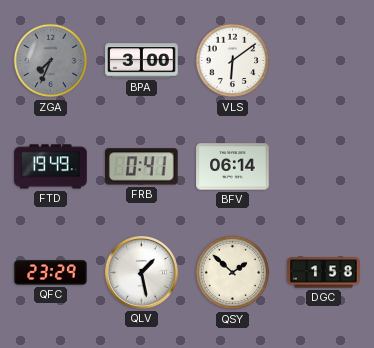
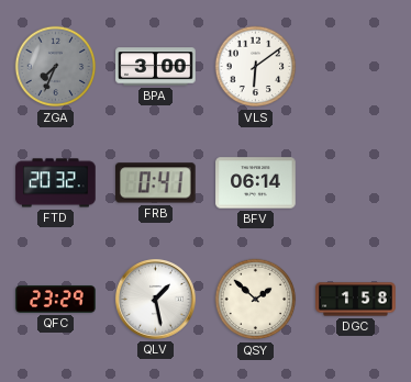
FTD: 19:49 -> 20:32 (56, 183)
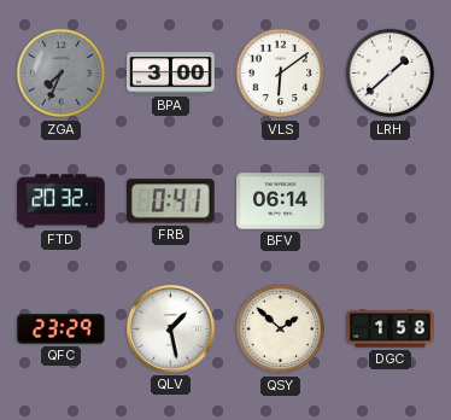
LRH: none -> 1:38 (391, 74)
